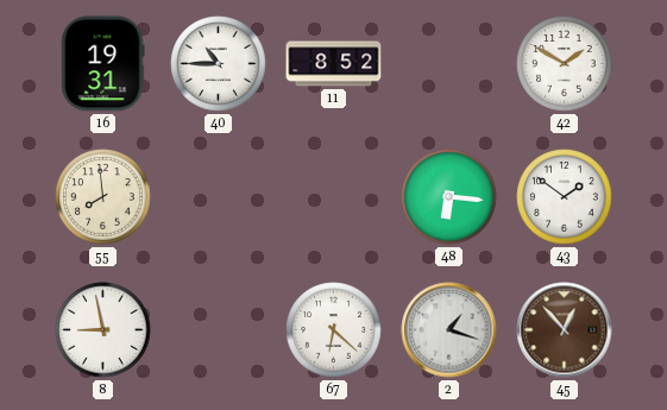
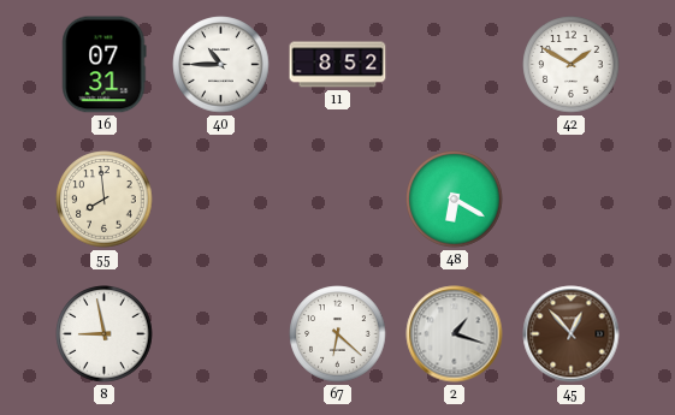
16: 19:31 -> 07:31 (105, 65)
48: 6:16 -> 6:20 (455, 200)
43: 1:51 -> none (565, 197)
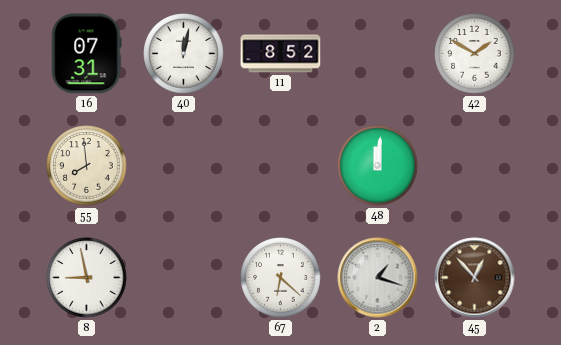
40: 10:45 -> 12:02 (184, 54)
48: 6:20 -> 12:01 (378, 166)
